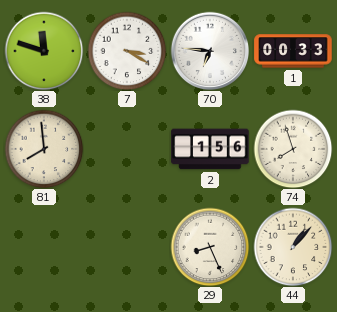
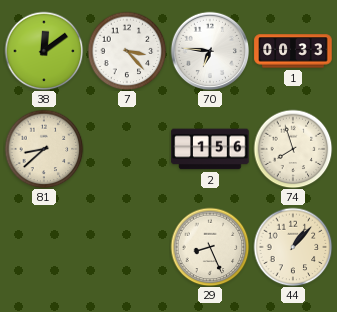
38: 11:48 -> 12:09 (44, 51)
7: 3:20 -> 3:23 (127, 51)
81: 7:59 -> 8:38 (44, 149)
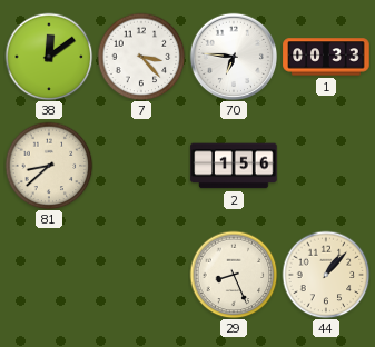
74: 7:57 -> none (293, 149)
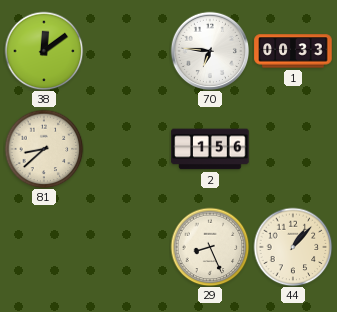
7: 3:23 -> none (141, 57)
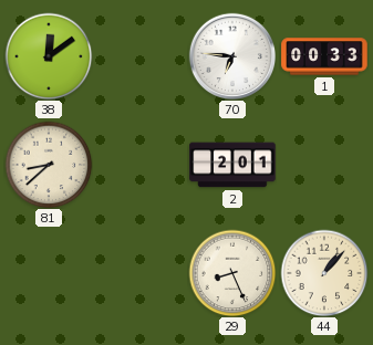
2: 1:56 -> 2:01 (232, 165)
